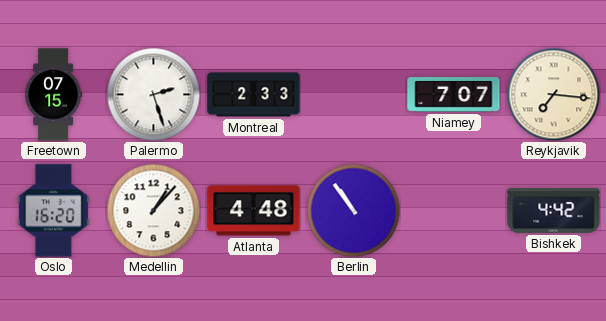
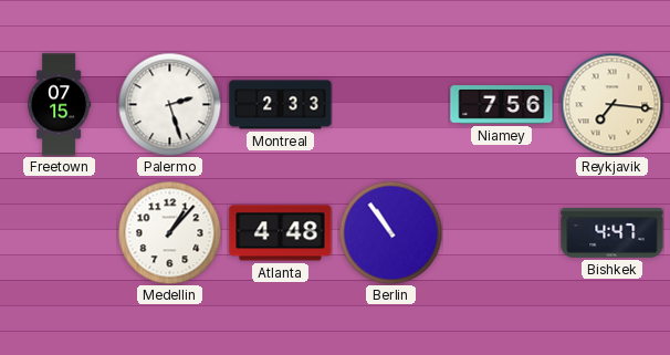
Niamey: 7:07 -> 7:56 (502, 105)
Oslo: 16:20 -> none (53, 211)
Bishkek: 4:42 -> 4:47 (613, 232)
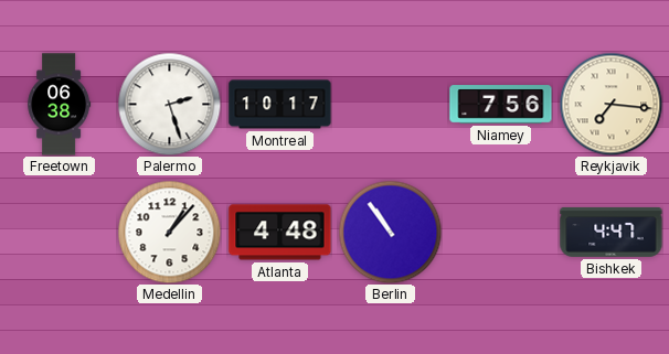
Freetown: 07:15 -> 06:38 (60, 105)
Montreal: 2:33 -> 10:17 (280, 105)
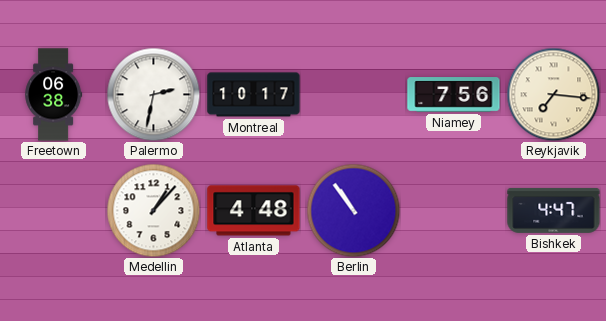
Palermo: 2:27 -> 2:32 (153, 94)
